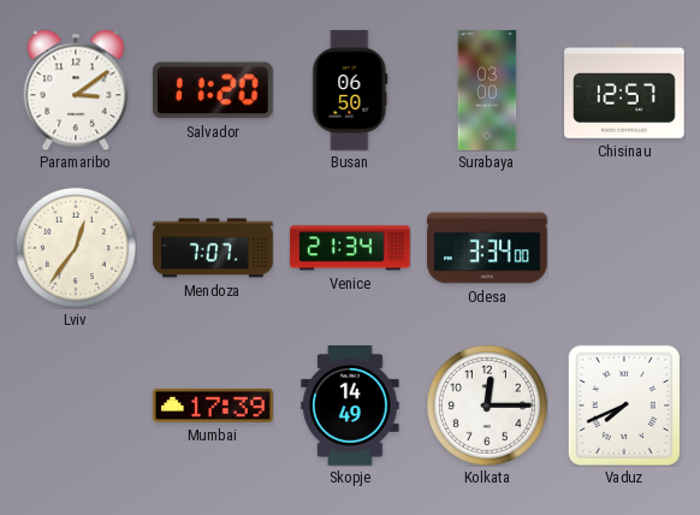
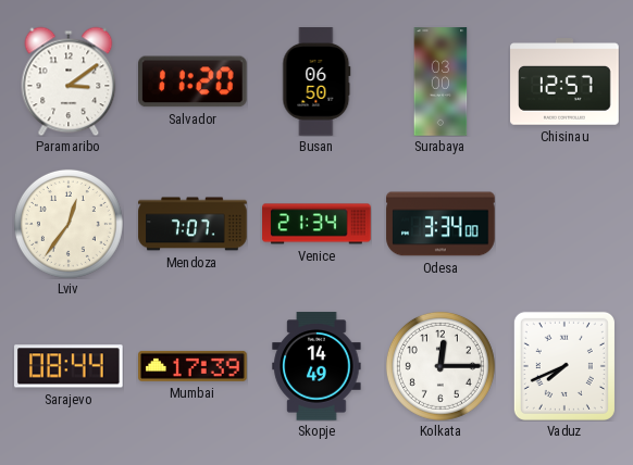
Sarajevo: none -> 08:44 (70, 366)
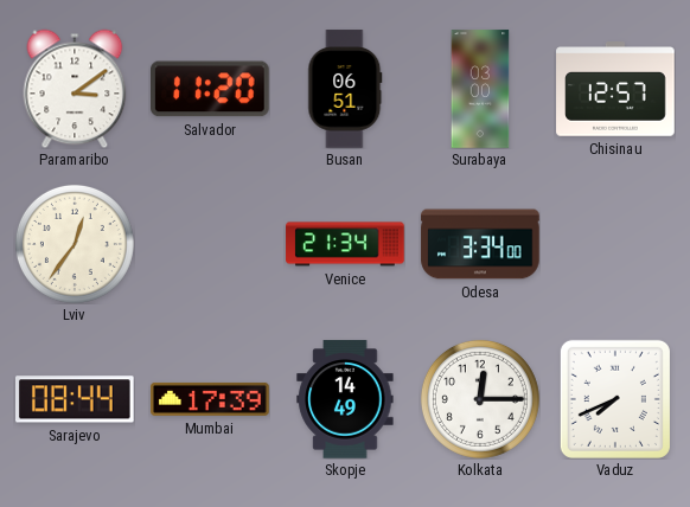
Busan: 06:50 -> 06:51 (345, 89)
Mendoza: 7:07 -> none (193, 224)
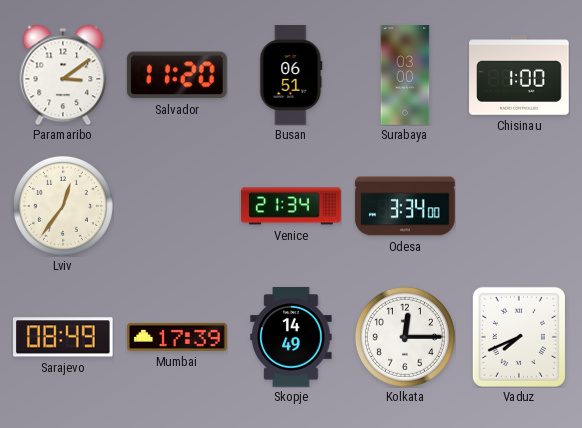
Chisinau: 12:57 -> 1:00 (519, 75)
Sarajevo: 08:44 -> 08:49 (64, 337)
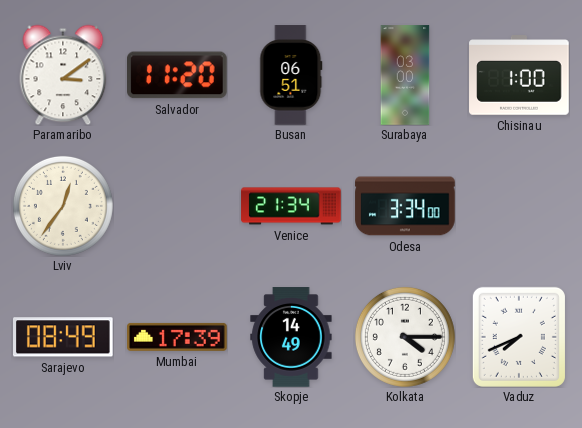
Kolkata: 12:15 -> 4:15 (405, 337)
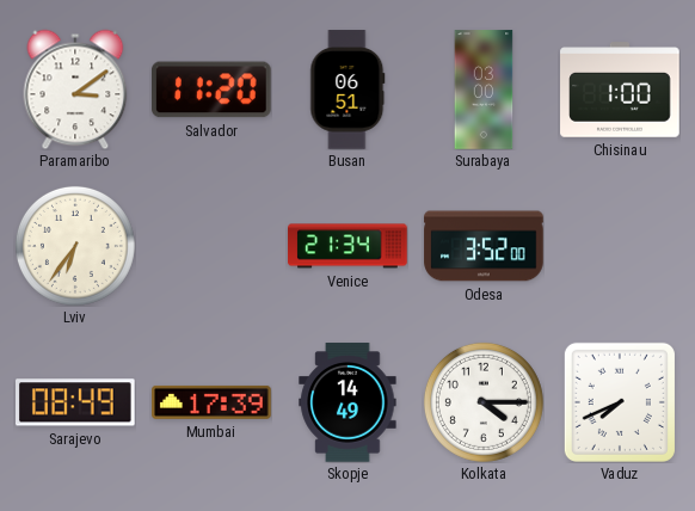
Lviv: 12:36 -> 6:36 (75, 246)
Odesa: 3:34 -> 3:52 (484, 246)
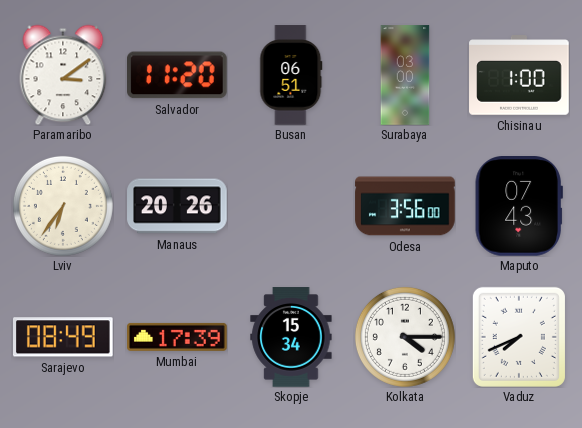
Manaus: none -> 20:26 (177, 206)
Venice: 21:34 -> none (347, 246)
Odesa: 3:52 -> 3:56 (405, 206)
Maputo: none -> 07:43 (519, 207)
Skopje: 14:49 -> 15:34 (291, 337)
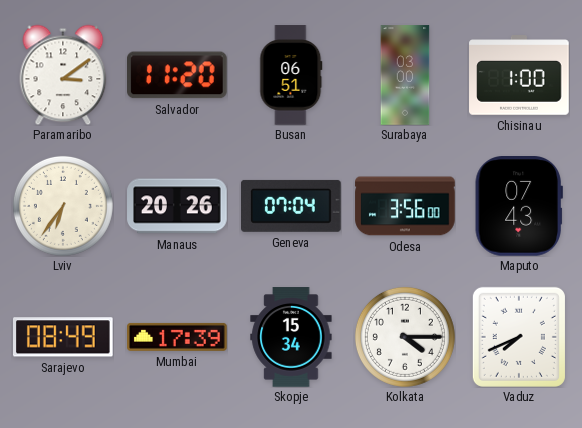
Geneva: none -> 07:04 (292, 206)
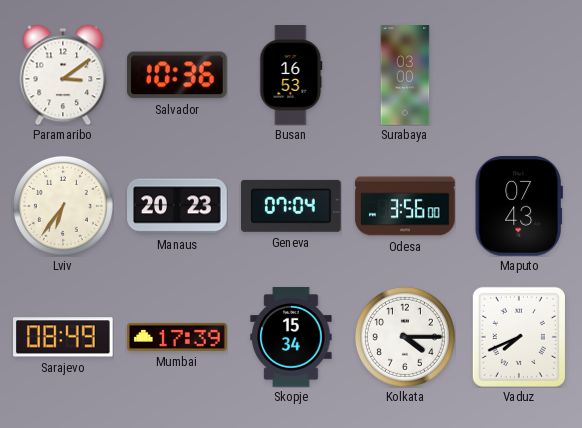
Salvador: 11:20 -> 10:36 (178, 75)
Busan: 06:51 -> 16:53 (291, 75)
Chisinau: 1:00 -> none (519, 75)
Manaus: 20:26 -> 20:23 (177, 206)
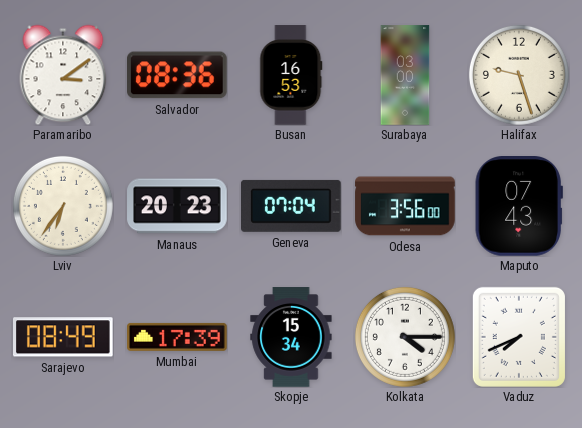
Salvador: 10:36 -> 08:36 (178, 75)
Halifax: none -> 9:27 (519, 75)
